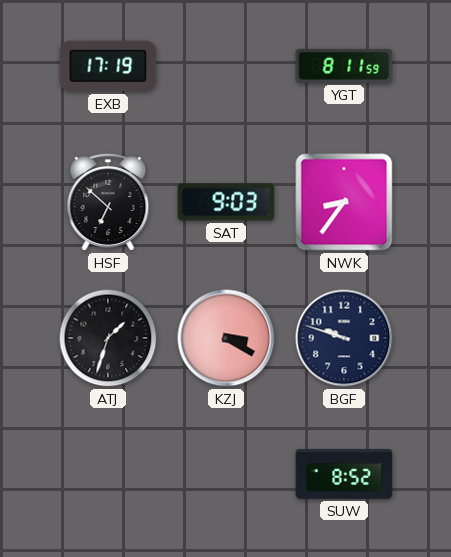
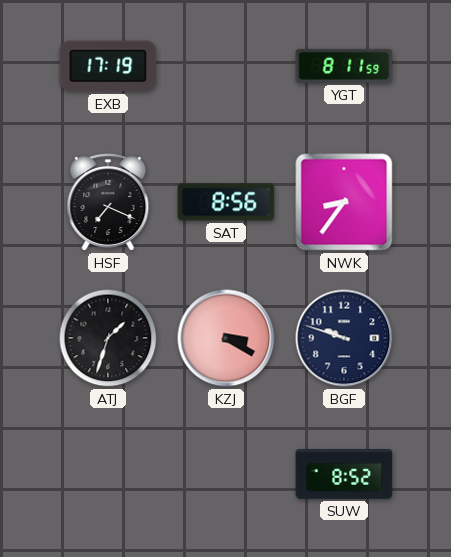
HSF: 6:52 -> 7:19 (108, 203)
SAT: 9:03 -> 8:56 (226, 202)
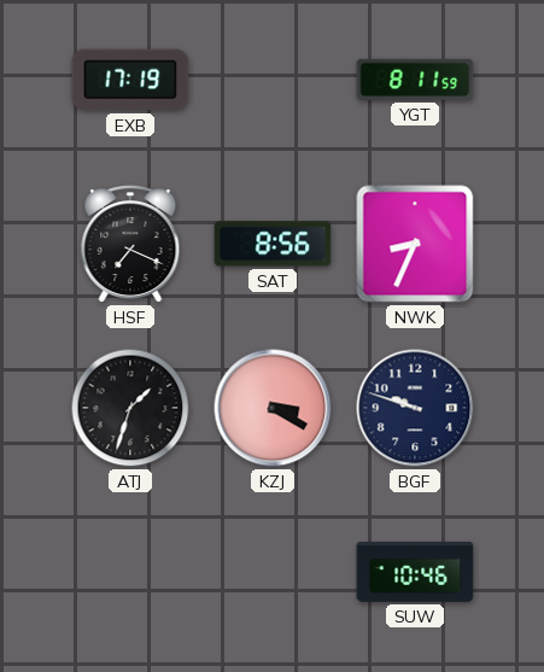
NWK: 8:36 -> 8:34 (415, 244)
SUW: 8:52 -> 10:46 (415, 573)
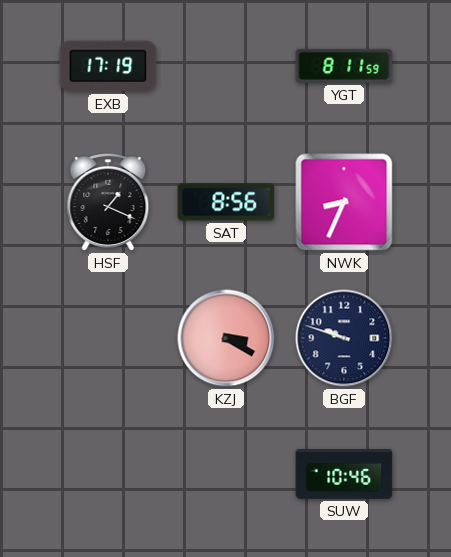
HSF: 7:19 -> 1:19 (108, 203)
ATJ: 1:33 -> none (130, 408)
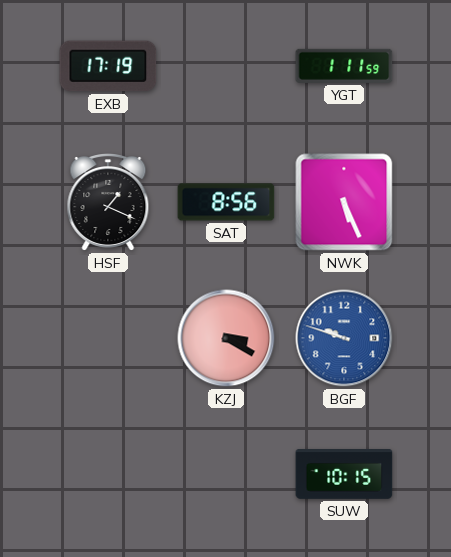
YGT: 8:11 -> 1:11 (344, 66)
NWK: 8:34 -> 5:26 (344, 202)
BGF dial: navy -> blue (344, 338)
SUW: 10:46 -> 10:15 (344, 475)
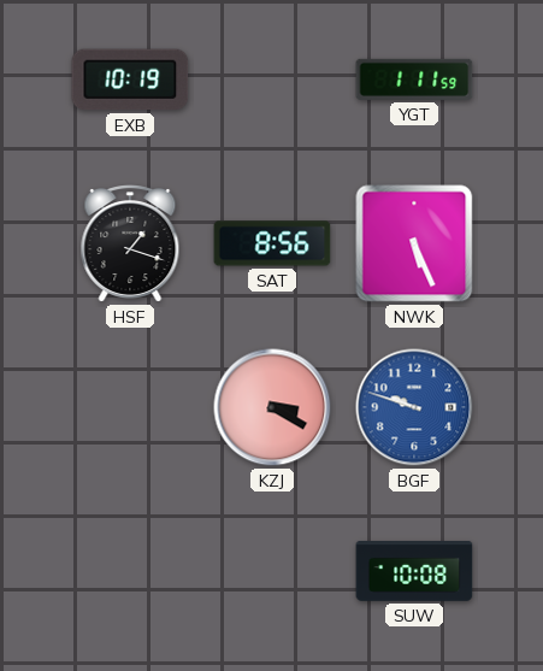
EXB: 17:19 -> 10:19 (130, 80)
HSF: 1:19 -> 1:18 (130, 245)
SUW: 10:15 -> 10:08 (414, 572)
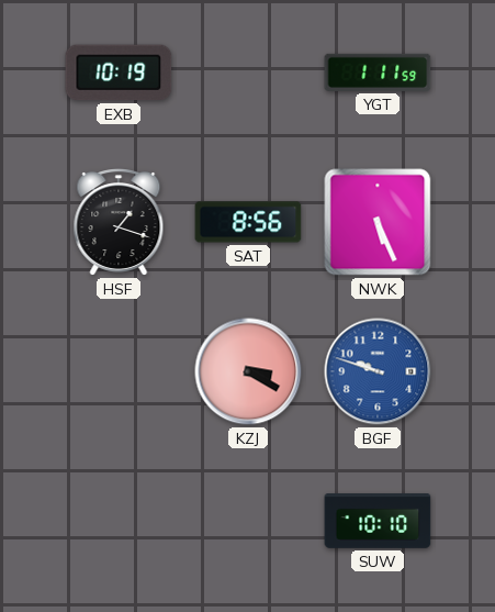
SUW: 10:08 -> 10:10 (378, 522)
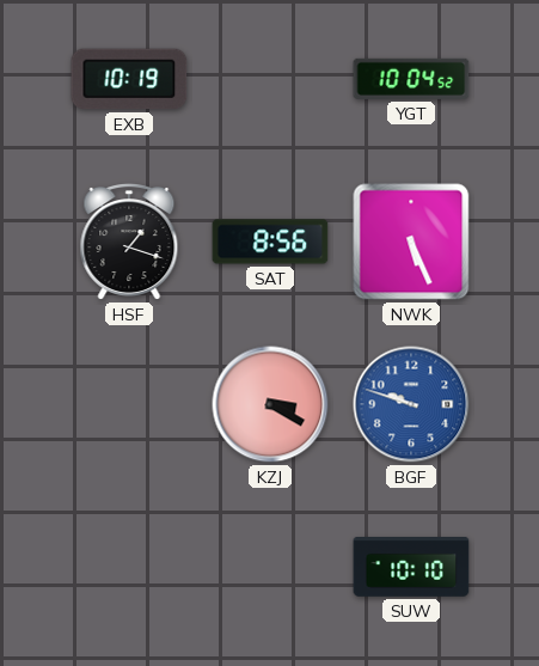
YGT: 1:11 -> 10:04 (411, 79)
